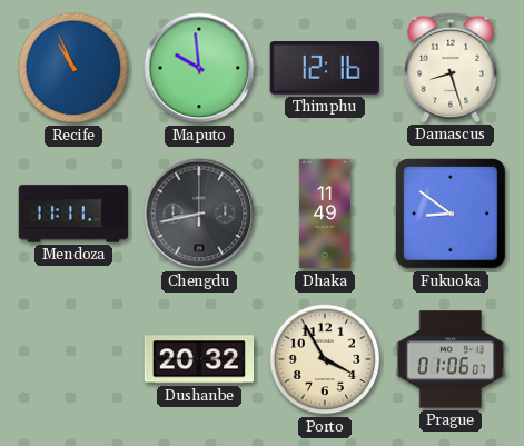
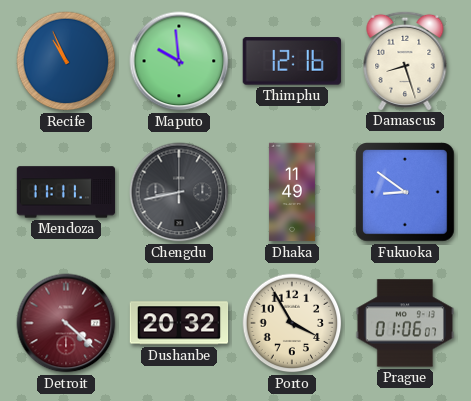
Detroit: none -> 4:22 (66, 323)
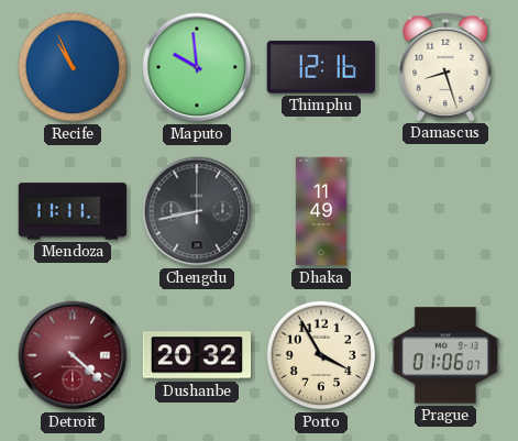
Fukuoka: 8:51 -> none (406, 193)
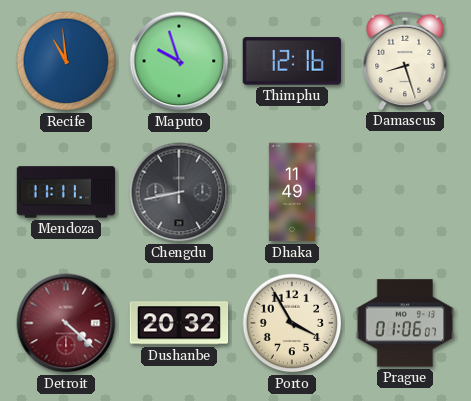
Recife: 10:56 -> 10:59 (66, 61)
Maputo: 9:59 -> 9:57 (179, 61)
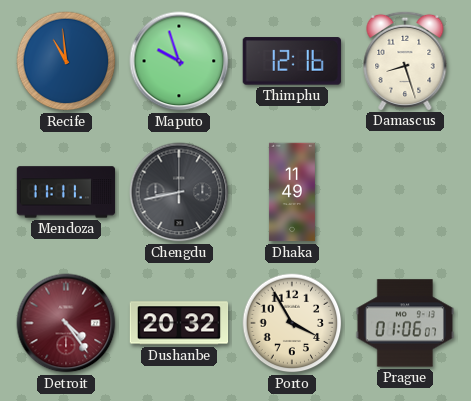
Detroit: 4:22 -> 4:24 (66, 323)
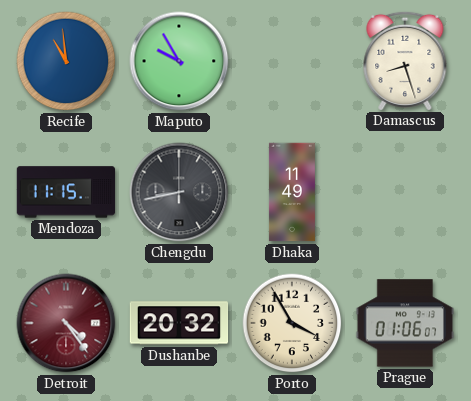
Maputo: 9:57 -> 9:55 (179, 61)
Thimphu: 12:16 -> none (292, 61)
Mendoza: 11:11 -> 11:15 (66, 192)
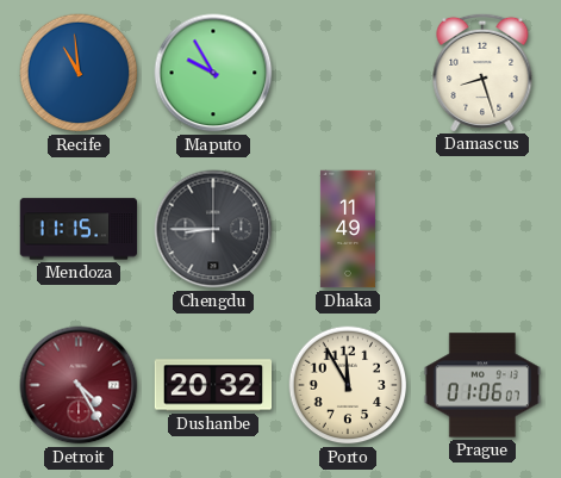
Chengdu: 8:43 -> 8:45 (213, 229)
Detroit: 4:24 -> 4:25 (79, 385)
Porto: 3:55 -> 11:55 (348, 385)
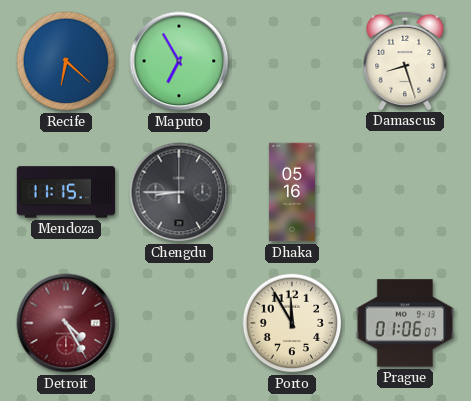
Recife: 10:59 -> 6:22 (66, 61)
Maputo: 9:55 -> 6:55 (179, 61)
Dhaka: 11:49 -> 05:16 (292, 192)
Dushanbe: 20:32 -> none (213, 385)
